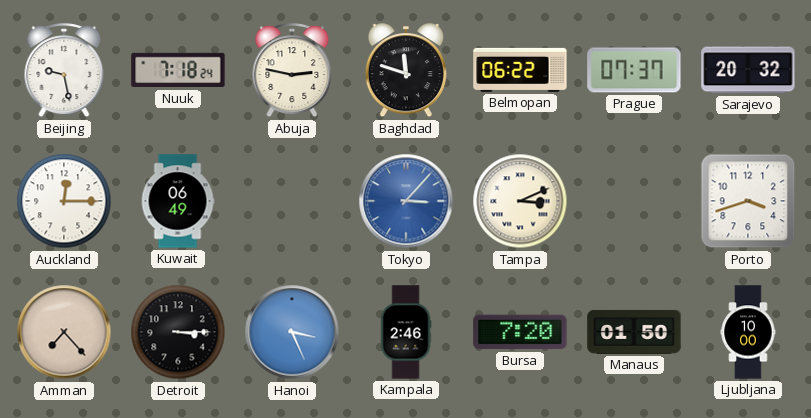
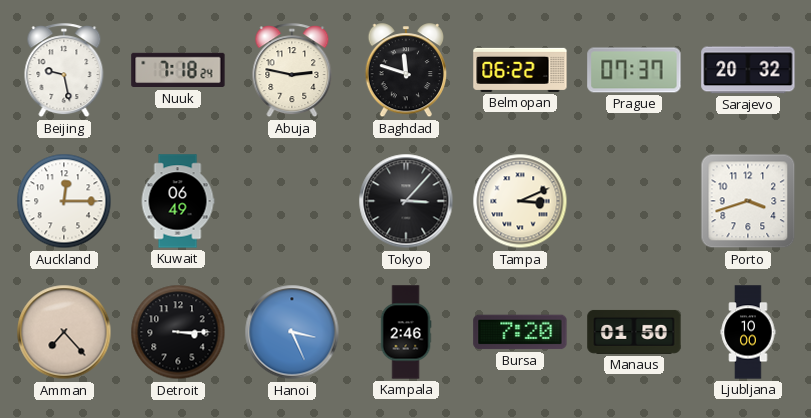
Tokyo dial: blue -> black (406, 201)
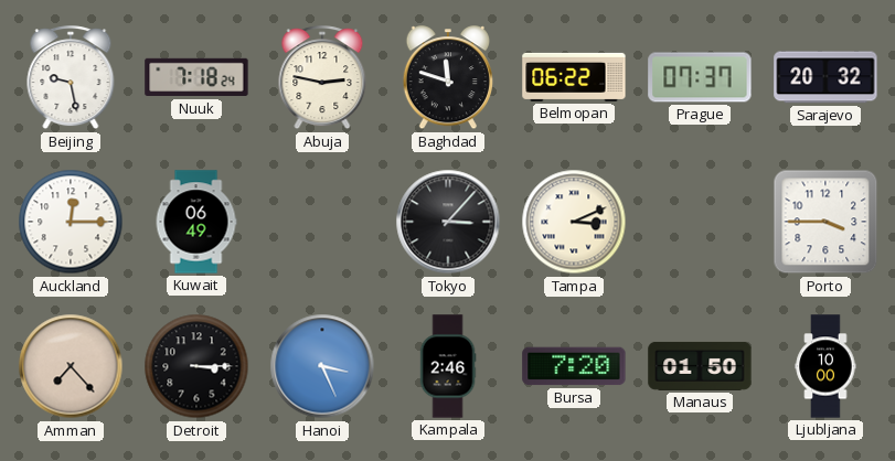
Porto: 3:42 -> 3:45 (825, 222)
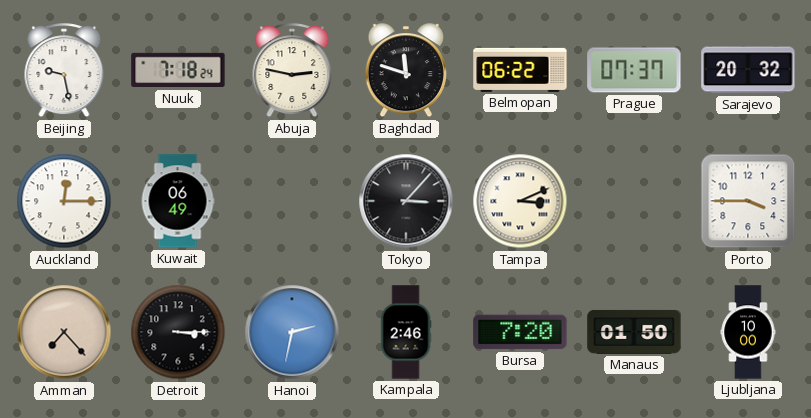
Hanoi: 3:26 -> 2:32 (292, 332)
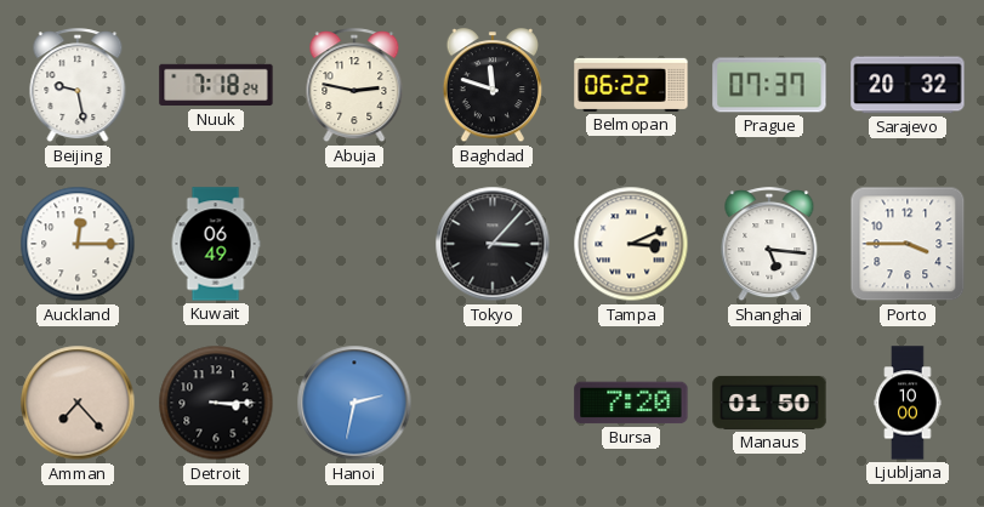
Shanghai: none -> 5:16 (769, 245)
Kampala: 2:46 -> none (406, 332)
